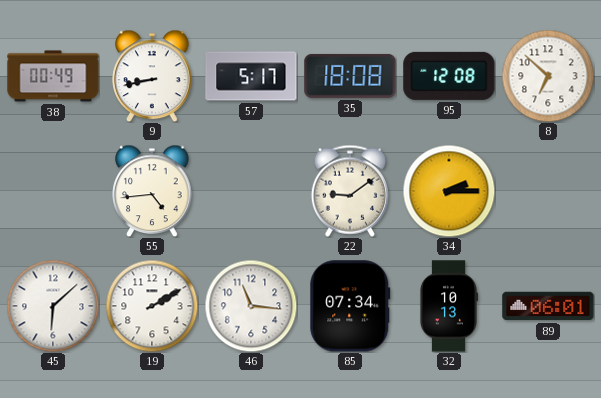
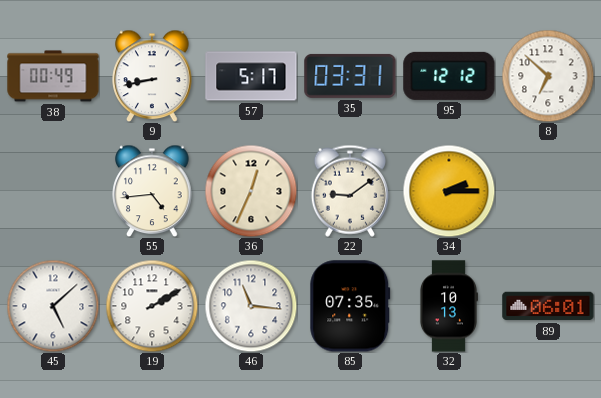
35: 18:08 -> 03:31 (350, 76)
95: 12:08 -> 12:12 (449, 76)
36: none -> 12:34 (251, 191)
45: 6:08 -> 5:08 (53, 306)
85: 07:34 -> 07:35 (350, 306)
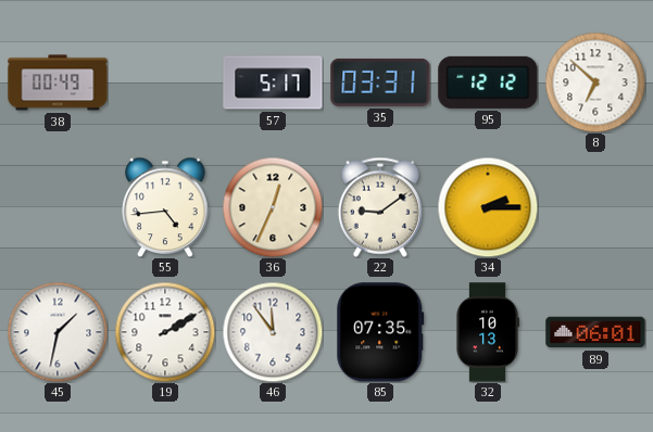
9: 8:43 -> none (152, 76)
45: 5:08 -> 1:32 (58, 332)
46: 11:16 -> 11:54 (273, 332)
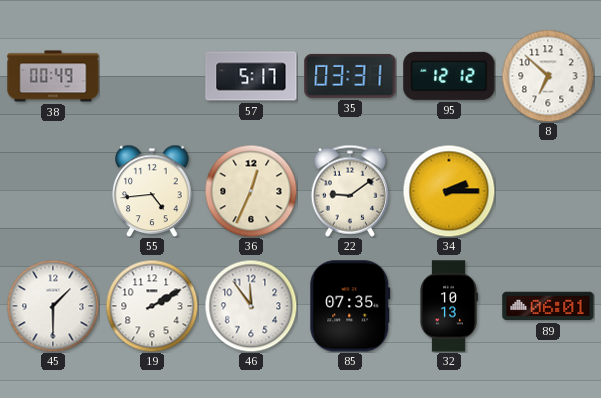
45: 1:32 -> 1:30 (53, 306)
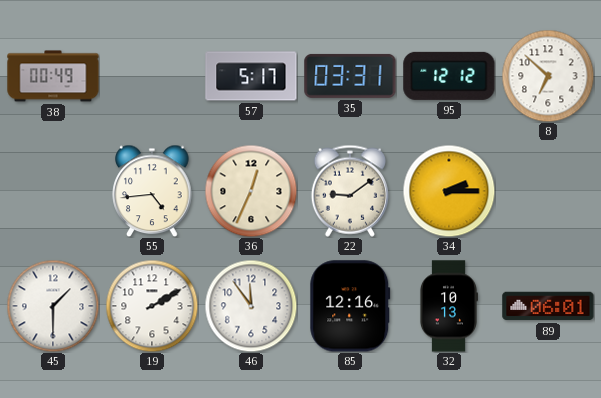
85: 07:35 -> 12:16 (350, 306)
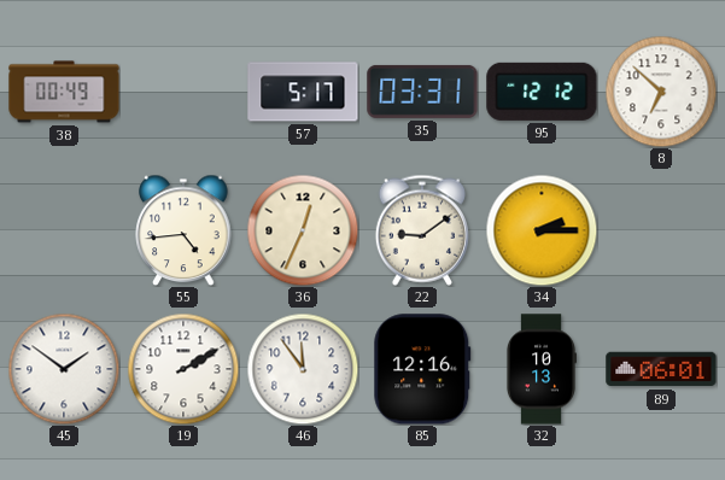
45: 1:30 -> 1:51 (64, 369)
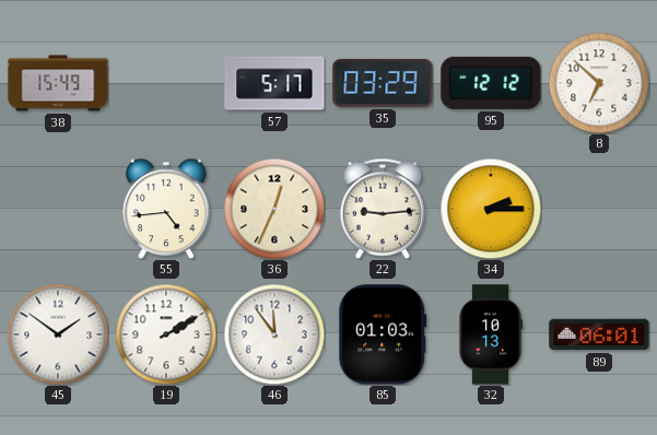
38: 00:49 -> 15:49 (58, 83)
35: 03:31 -> 03:29 (383, 83)
22: 9:09 -> 9:14 (383, 209)
85: 12:16 -> 01:03 (383, 334)
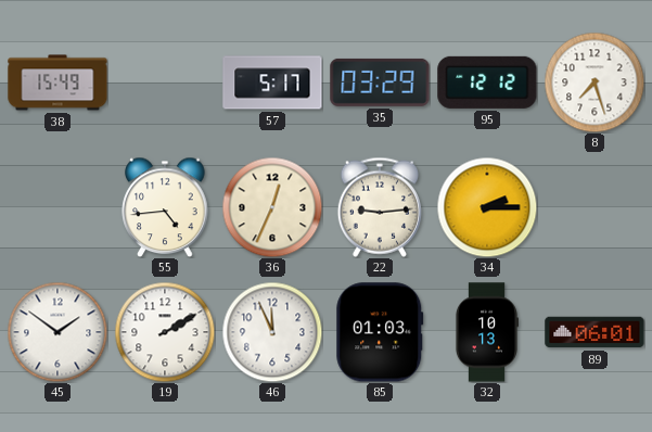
8: 6:52 -> 7:27 (595, 82)
46: 11:54 -> 11:56 (272, 332)
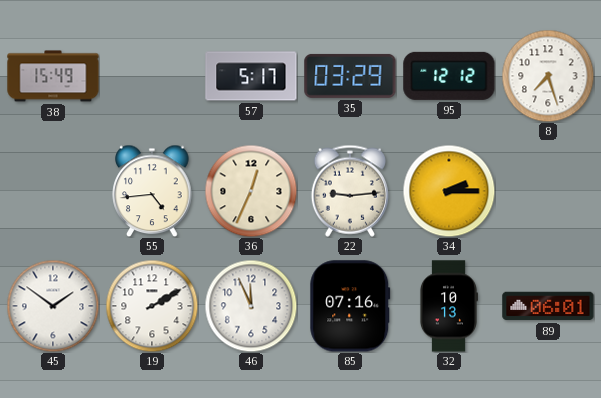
85: 01:03 -> 07:16 (350, 306)
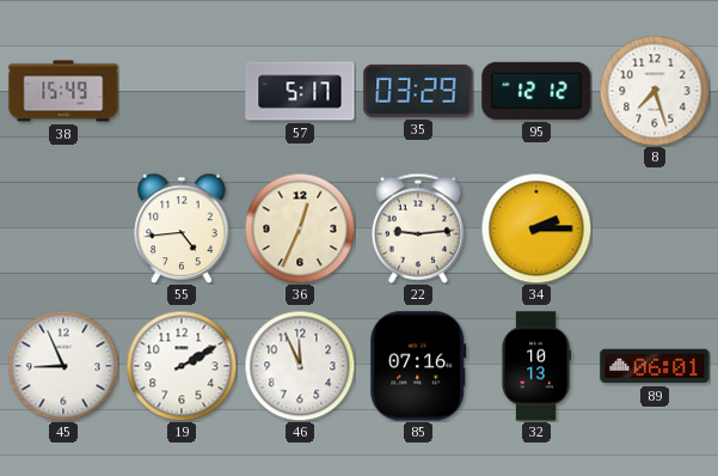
45: 1:51 -> 8:56 (63, 366)
